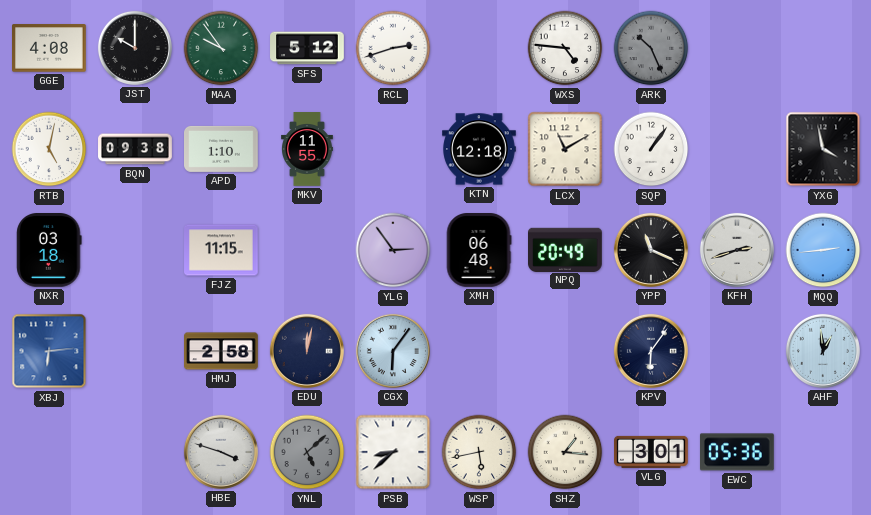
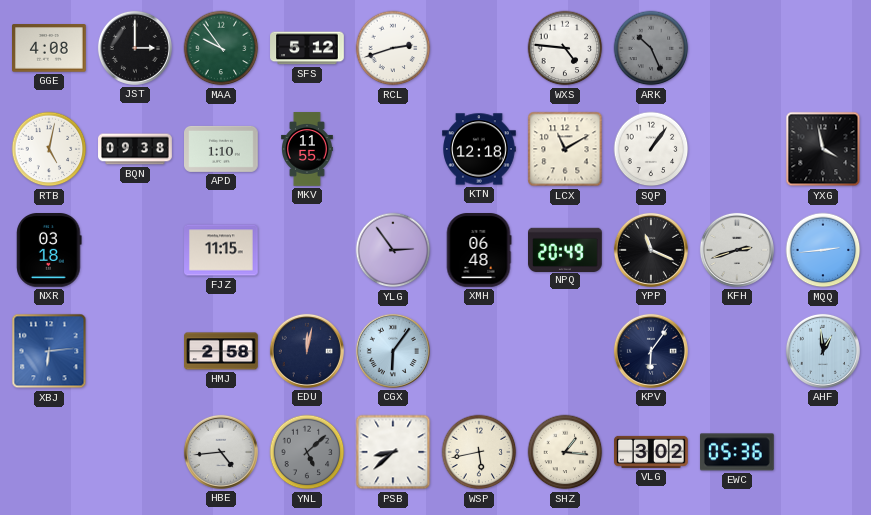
JST: 10:00 -> 3:00 (135, 48)
HBE: 3:48 -> 4:44 (221, 452)
VLG: 3:01 -> 3:02 (652, 452)
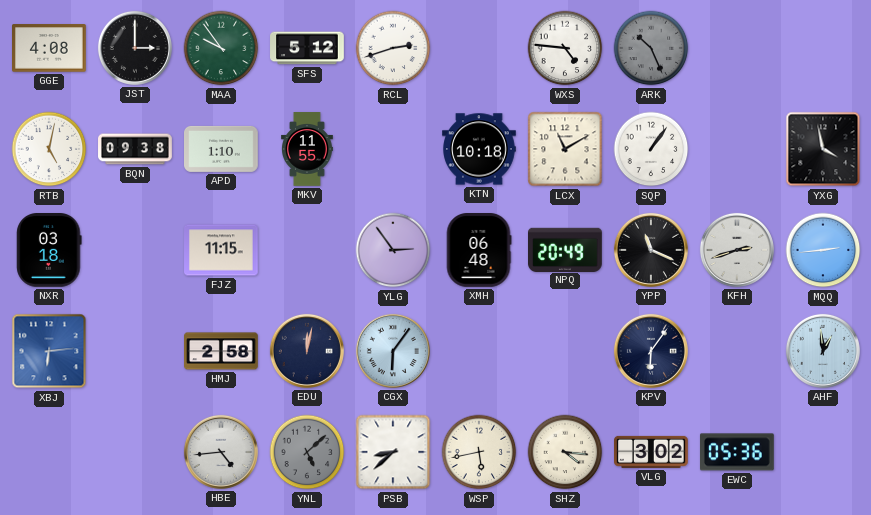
KTN: 12:18 -> 10:18 (479, 149)
SHZ: 1:16 -> 4:16 (565, 452)
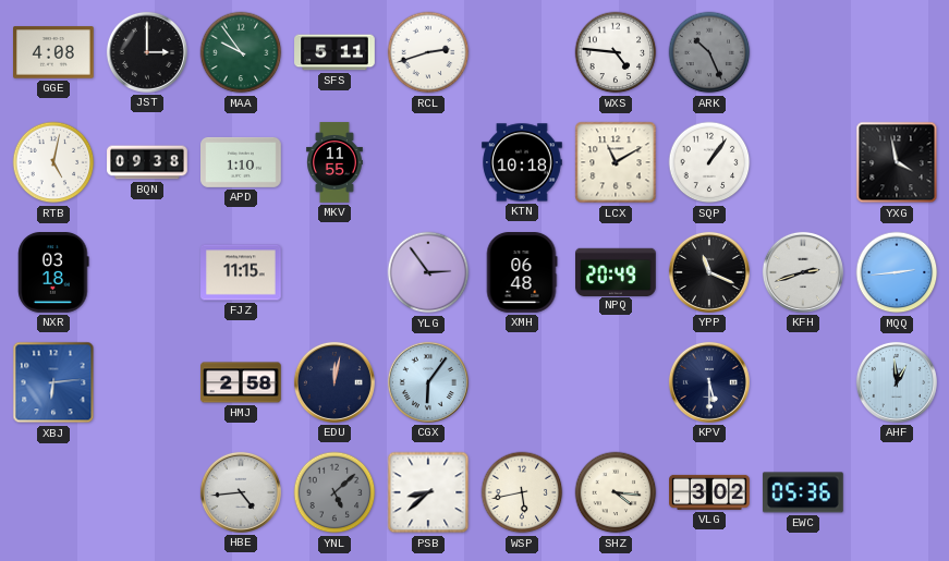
SFS: 5:12 -> 5:11 (334, 52)
KPV: 6:06 -> 5:30 (709, 382)
